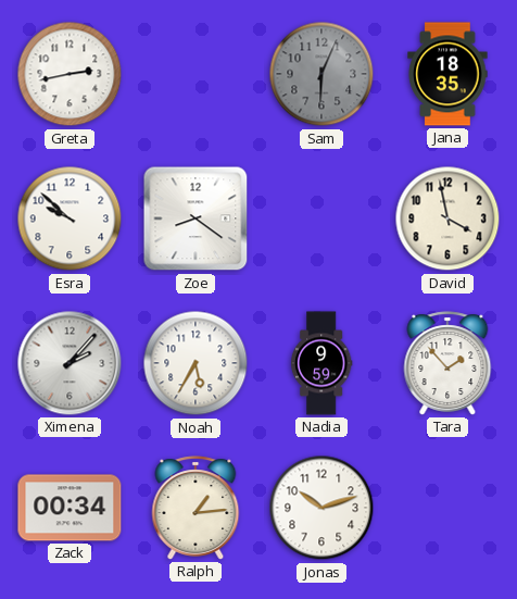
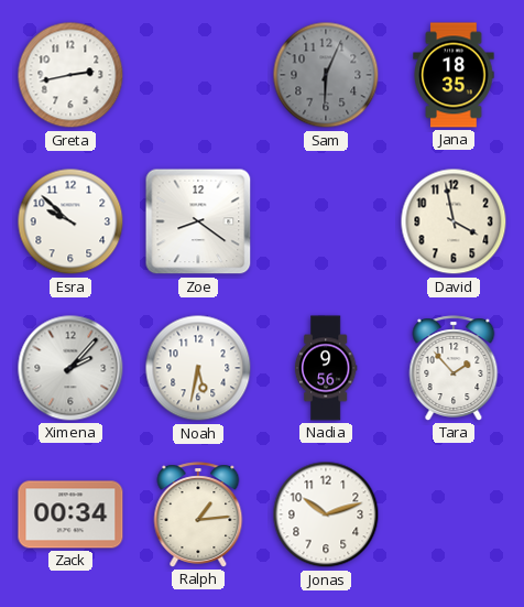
Noah: 5:35 -> 5:32 (198, 368)
Nadia: 9:59 -> 9:56 (326, 368)
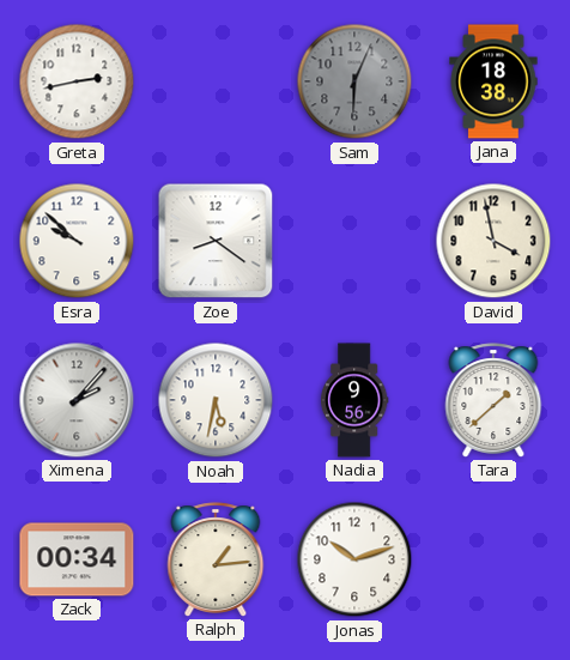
Jana: 18:35 -> 18:38 (493, 81)
Tara: 1:53 -> 1:38 (493, 400)
